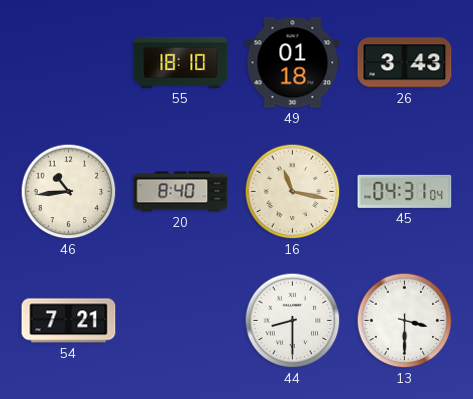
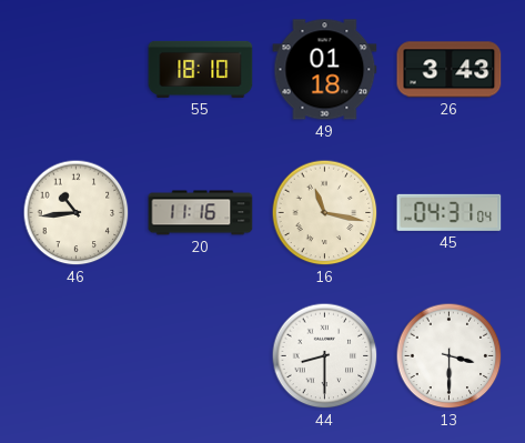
20: 8:40 -> 11:16 (201, 213)
54: 7:21 -> none (69, 321)
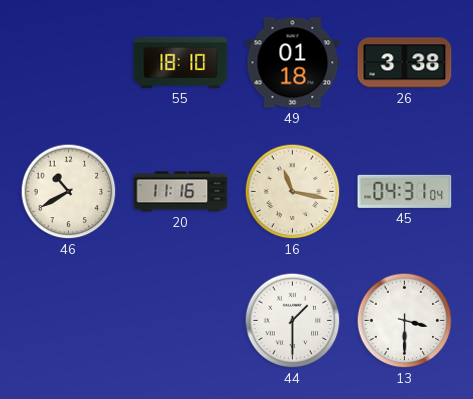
26: 3:43 -> 3:38 (405, 63)
46: 10:44 -> 10:40 (69, 192)
44: 8:30 -> 1:30 (293, 321)
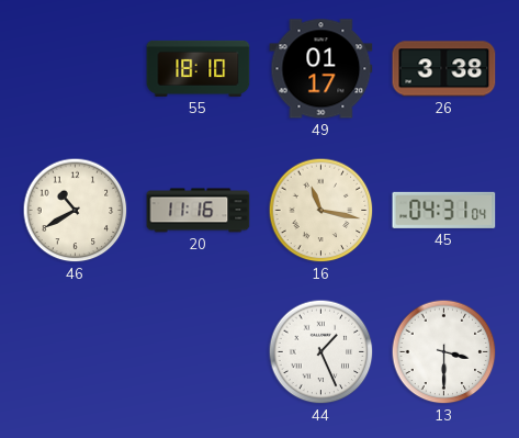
49: 01:18 -> 01:17 (321, 69)
44: 1:30 -> 1:26 (321, 352)
